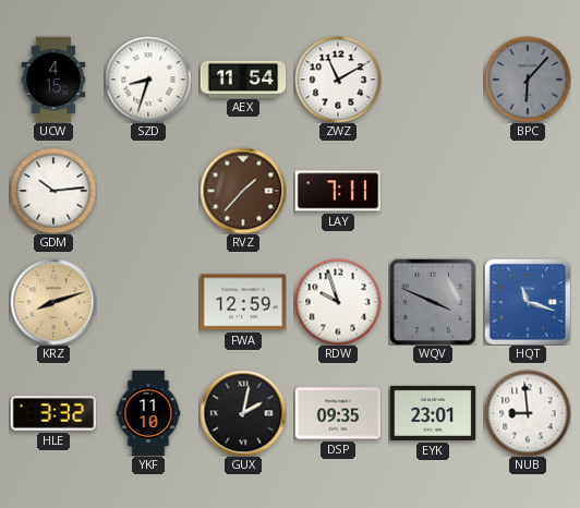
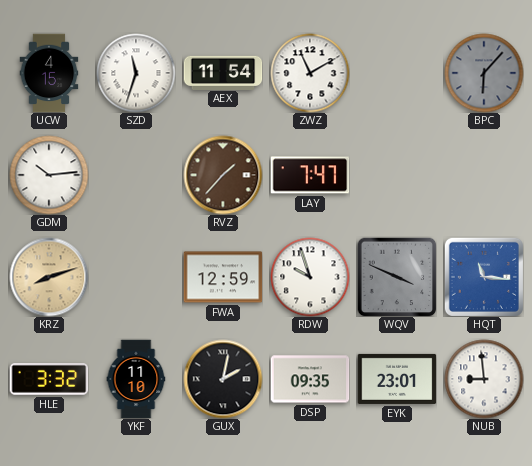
SZD: 8:33 -> 11:33 (136, 73)
LAY: 7:11 -> 7:47 (310, 175)
HQT: 11:18 -> 11:16 (484, 277)
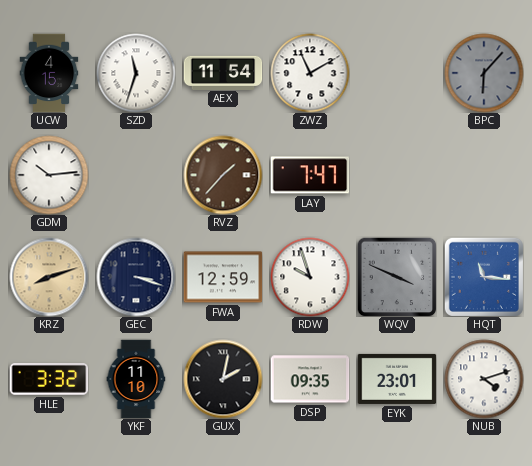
GEC: none -> 3:18 (136, 277)
NUB: 8:59 -> 4:12 (484, 379)
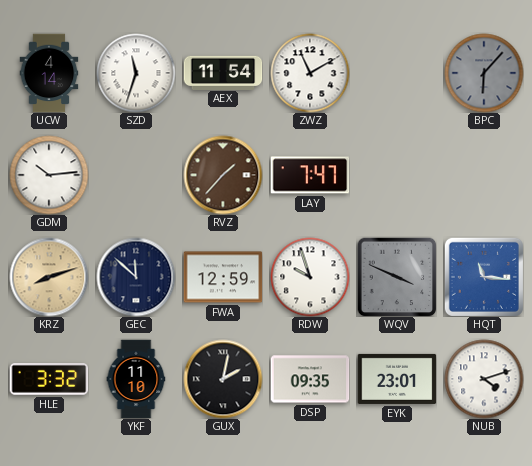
UCW: 4:15 -> 4:14 (49, 73)
GEC: 3:18 -> 11:52 (136, 277)
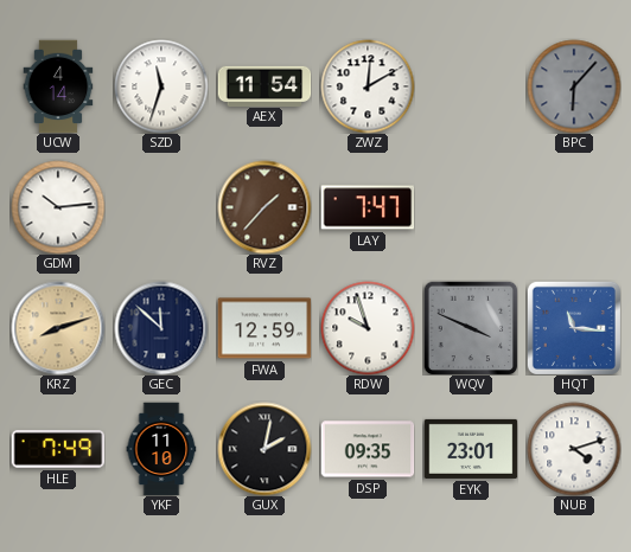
ZWZ: 11:10 -> 12:10 (368, 86)
HLE: 3:32 -> 7:49 (58, 450)
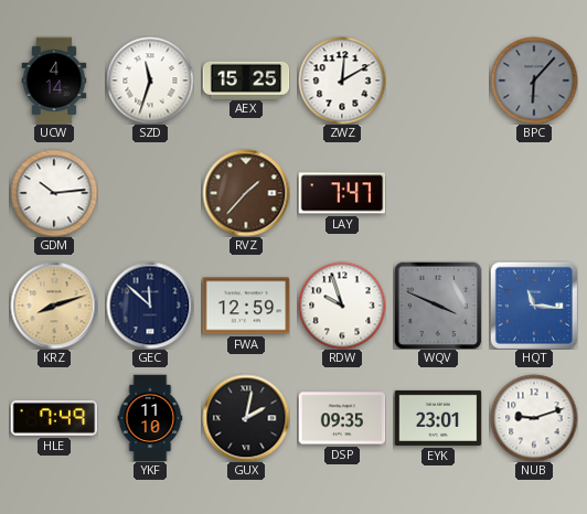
AEX: 11:54 -> 15:25 (246, 79)
NUB: 4:12 -> 9:12 (534, 418)
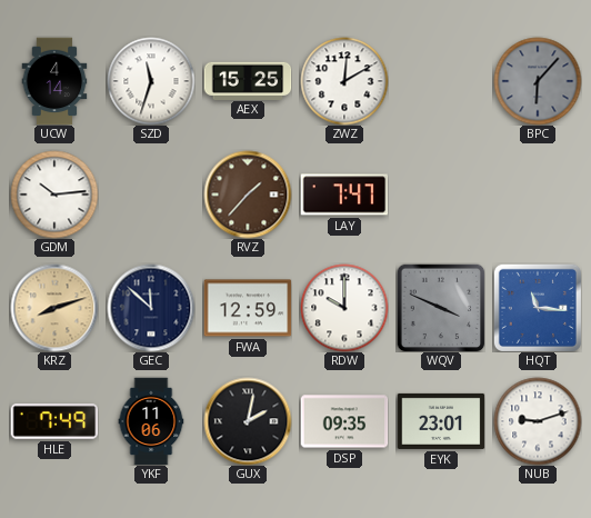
RDW: 9:57 -> 10:00 (344, 308)
YKF: 11:10 -> 11:06 (151, 421)
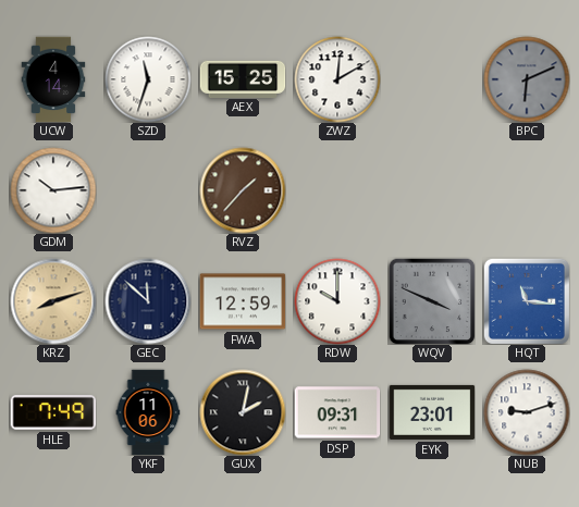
BPC: 6:07 -> 6:11 (527, 79)
LAY: 7:47 -> none (344, 195)
DSP: 09:35 -> 09:31 (337, 412)
